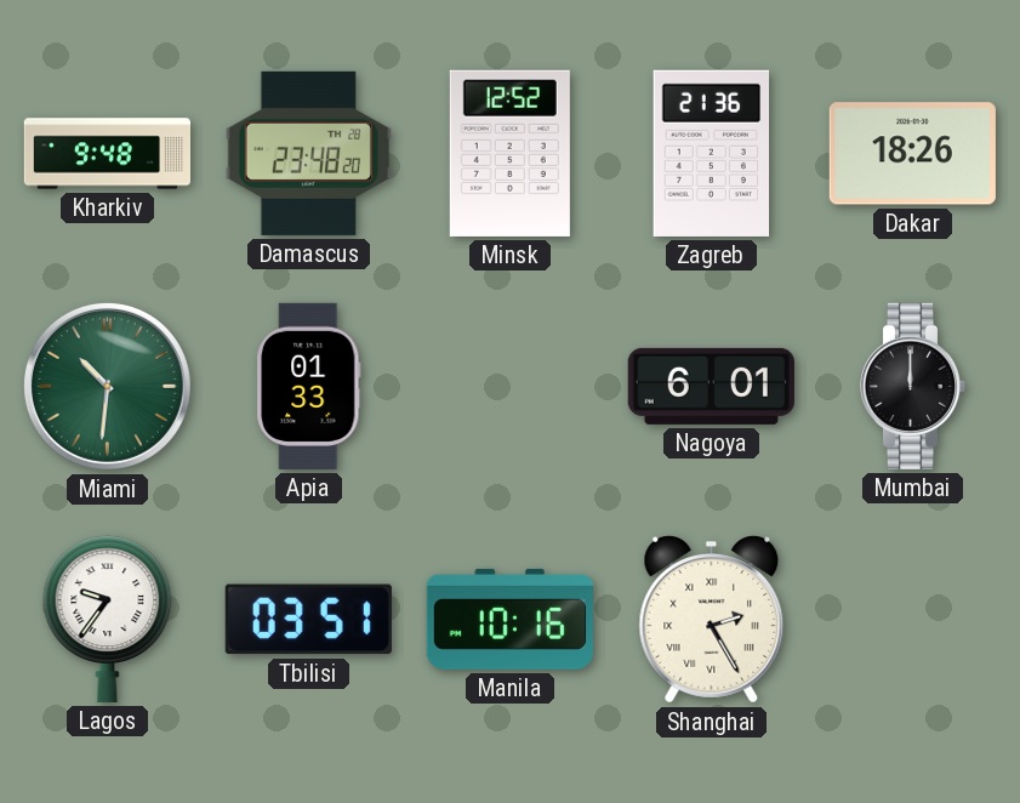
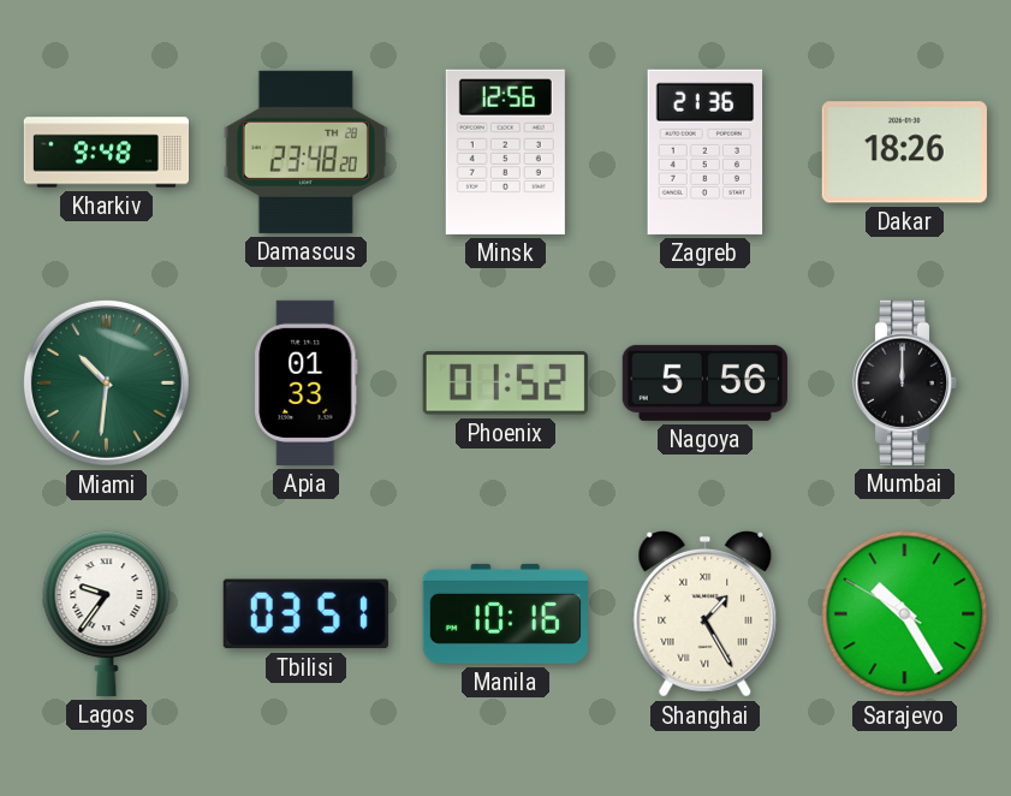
Minsk: 12:52 -> 12:56 (505, 152)
Phoenix: none -> 01:52 (505, 384)
Nagoya: 6:01 -> 5:56 (704, 382)
Shanghai: 2:25 -> 1:25 (706, 614)
Sarajevo: none -> 10:24 (905, 614)
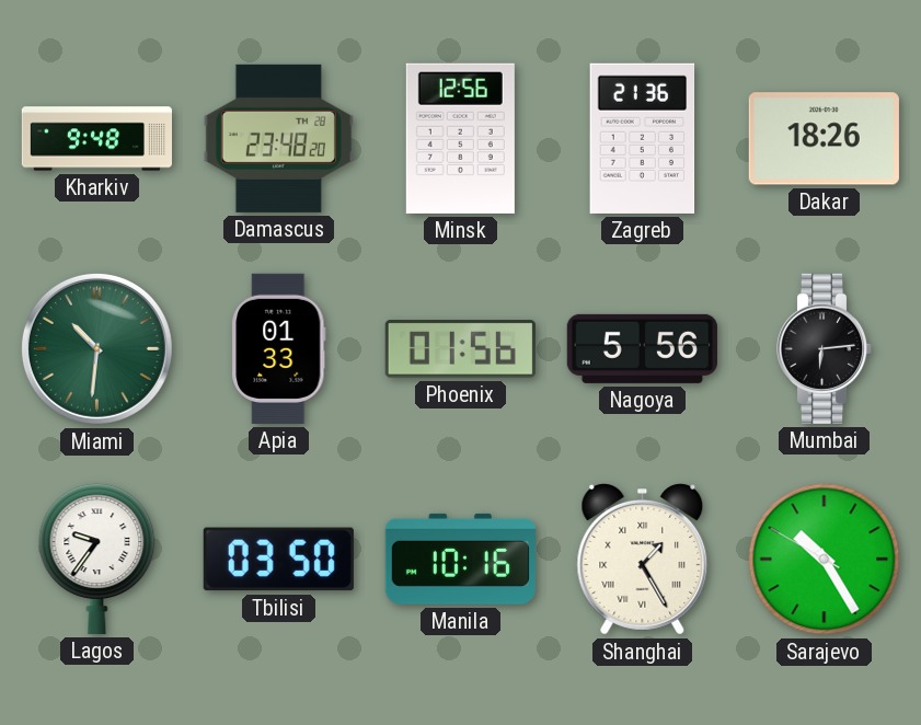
Phoenix: 01:52 -> 01:56 (460, 349)
Mumbai: 12:00 -> 6:14 (825, 348)
Tbilisi: 03:51 -> 03:50 (278, 560)
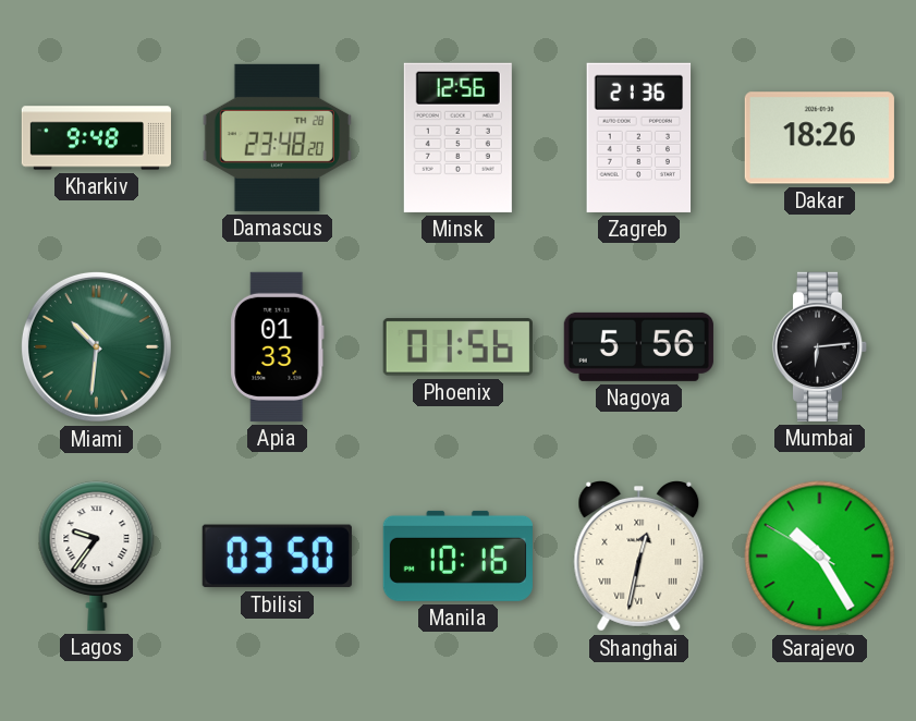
Shanghai: 1:25 -> 12:32 (639, 557)
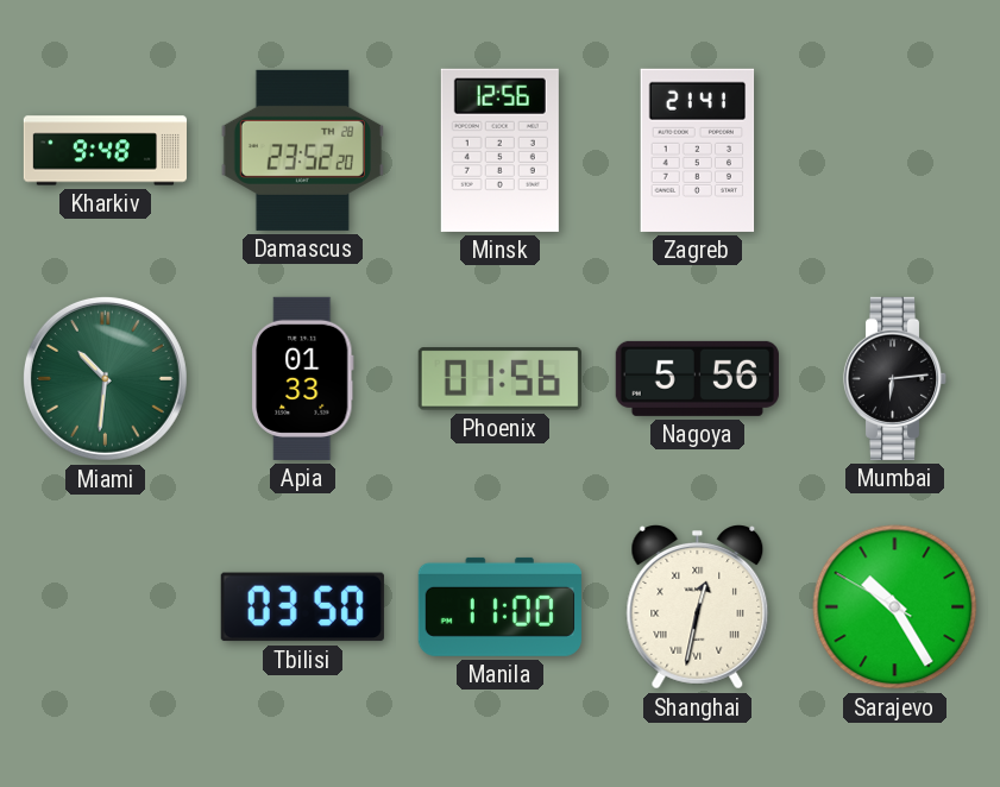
Damascus: 23:48 -> 23:52 (302, 150)
Zagreb: 21:36 -> 21:41 (698, 150)
Dakar: 18:26 -> none (819, 138)
Lagos: 9:36 -> none (97, 555)
Manila: 10:16 -> 11:00 (499, 606)
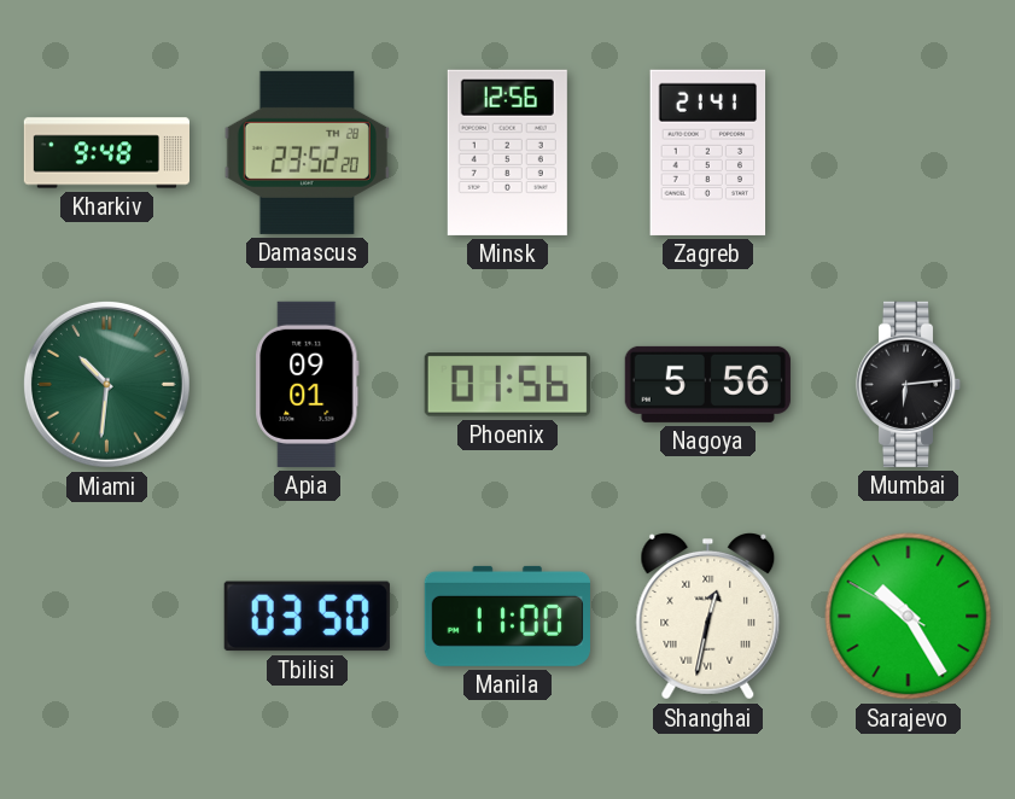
Apia: 01:33 -> 09:01 (308, 384)
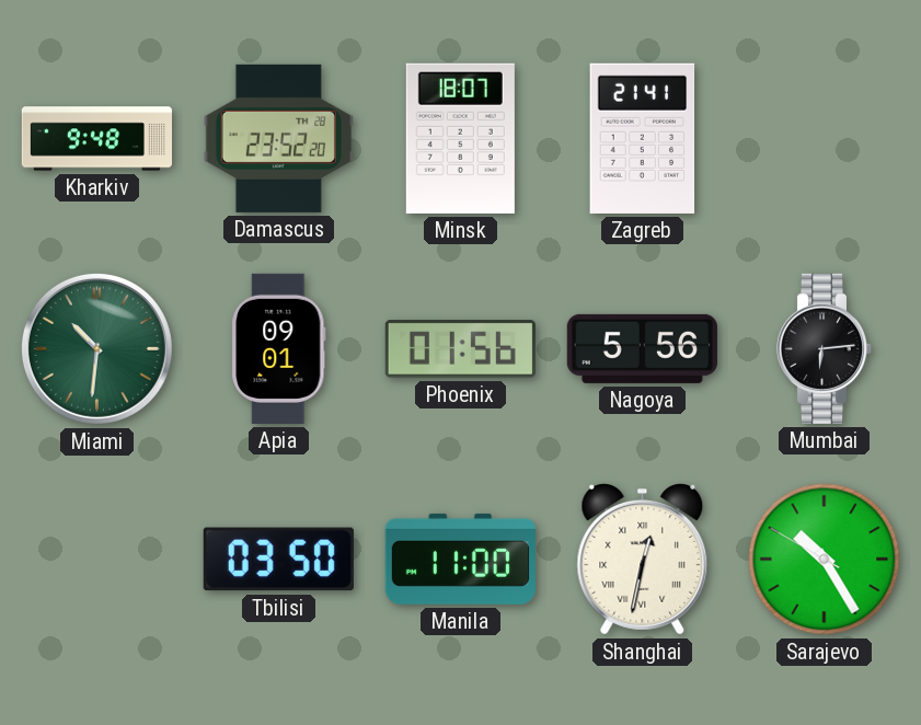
Minsk: 12:56 -> 18:07 (460, 138)
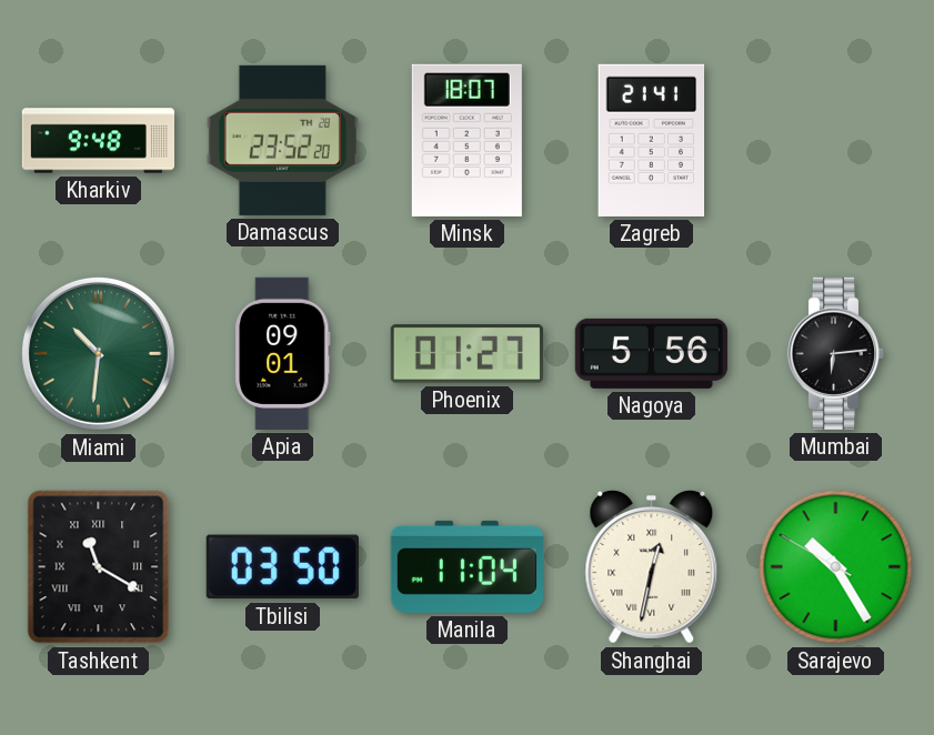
Phoenix: 01:56 -> 01:27 (466, 354)
Tashkent: none -> 11:20 (99, 567)
Manila: 11:00 -> 11:04 (466, 566)
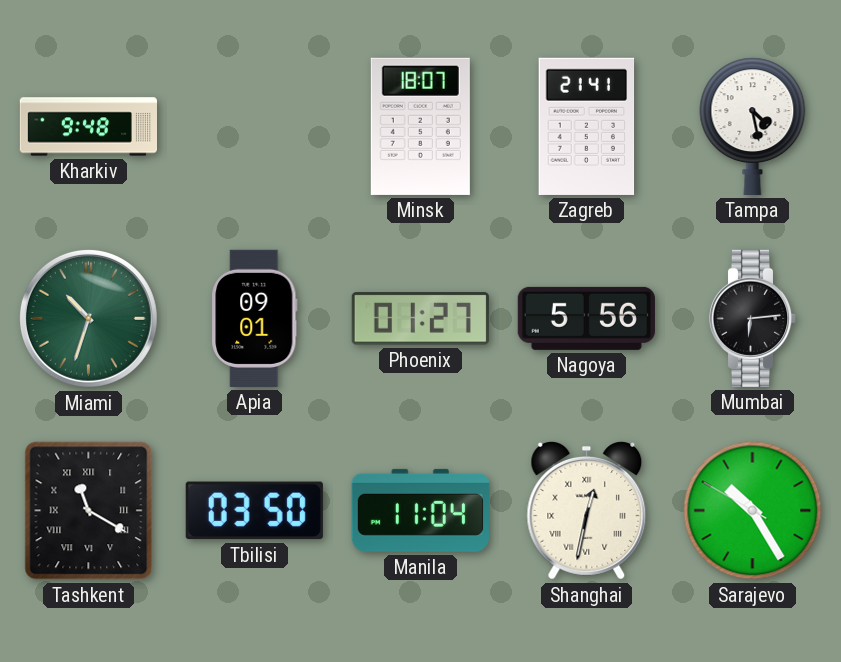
Damascus: 23:52 -> none (282, 140)
Tampa: none -> 4:28 (753, 126)
Miami: 10:31 -> 10:33 (88, 318)
